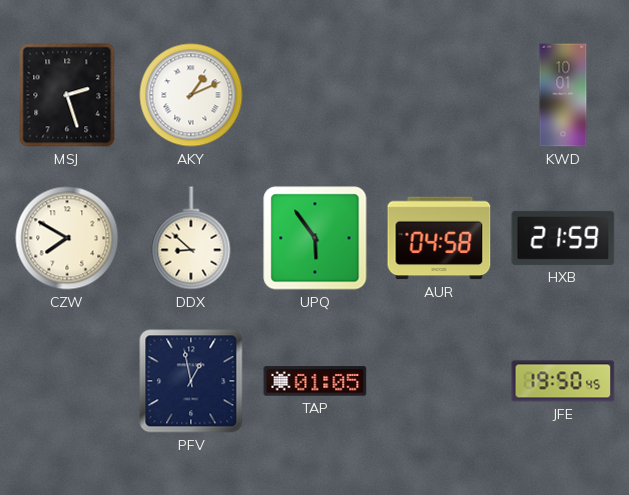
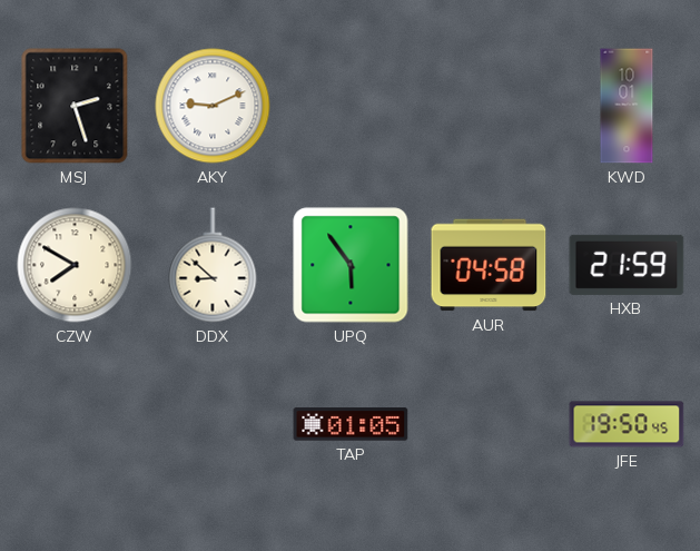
AKY: 1:11 -> 9:11 (213, 106)
PFV: 12:58 -> none (191, 381)
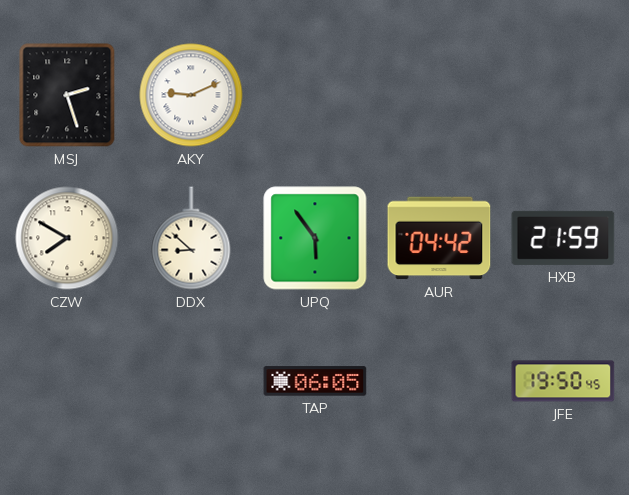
KWD: 10:01 -> none (627, 106)
AUR: 04:58 -> 04:42 (439, 238)
TAP: 01:05 -> 06:05 (315, 381)
